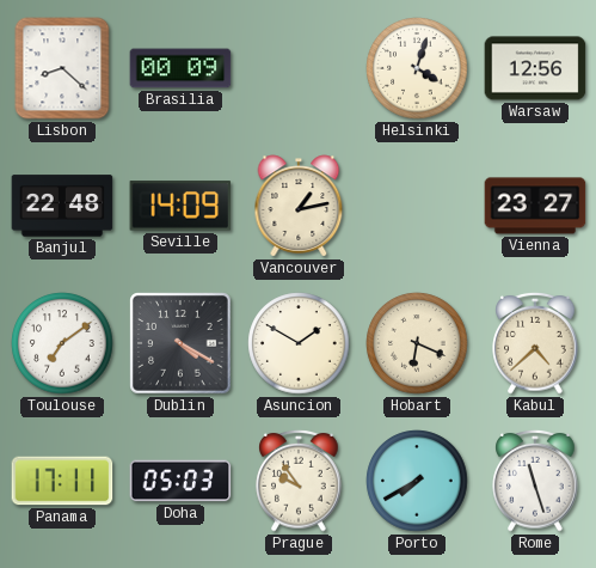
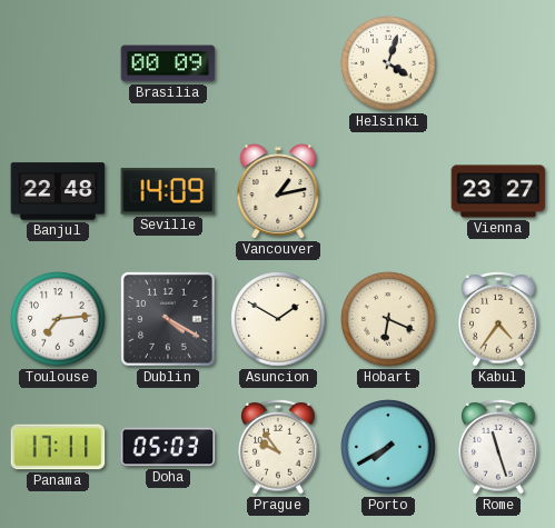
Lisbon: 8:22 -> none (62, 68)
Warsaw: 12:56 -> none (535, 68)
Toulouse: 7:09 -> 7:14 (58, 319)
Kabul: 4:38 -> 4:36 (498, 319)
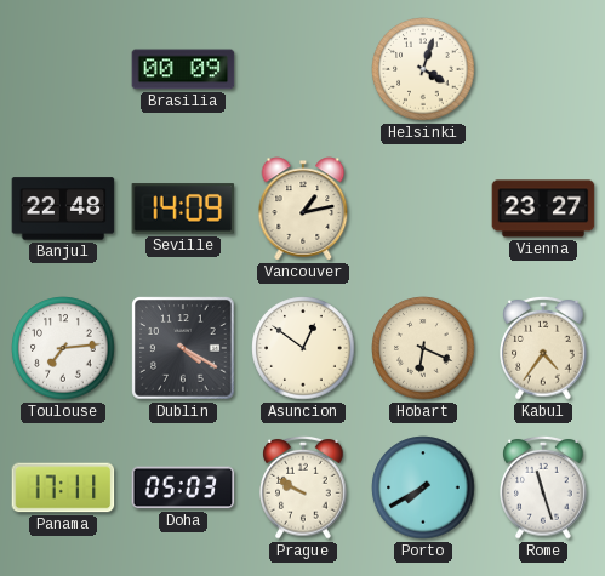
Asuncion: 1:50 -> 12:51 (303, 348)
Prague: 9:54 -> 9:50 (303, 487)
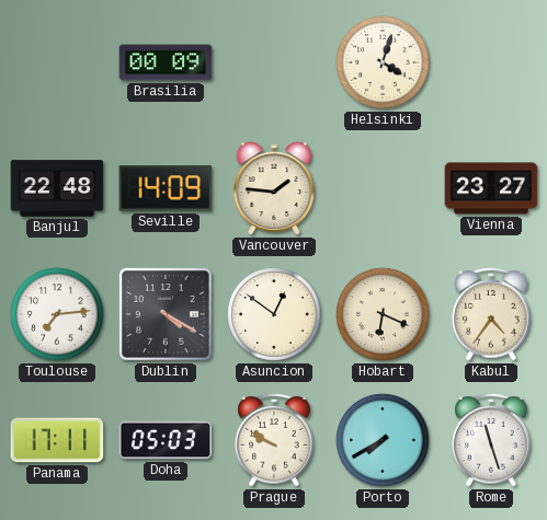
Vancouver: 1:13 -> 1:46 (274, 188)
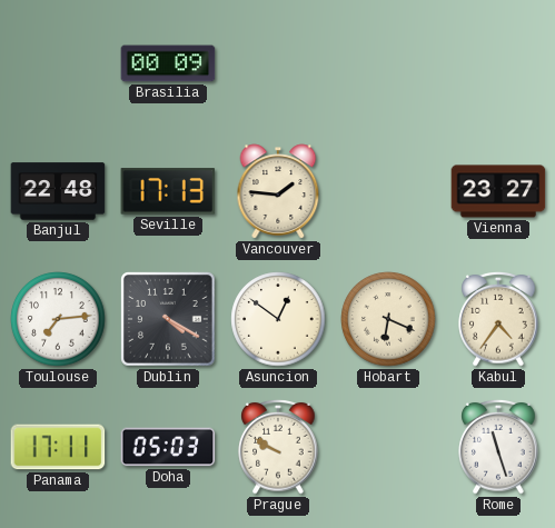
Helsinki: 4:03 -> none (383, 62)
Seville: 14:09 -> 17:13 (168, 191)
Porto: 7:40 -> none (383, 440)
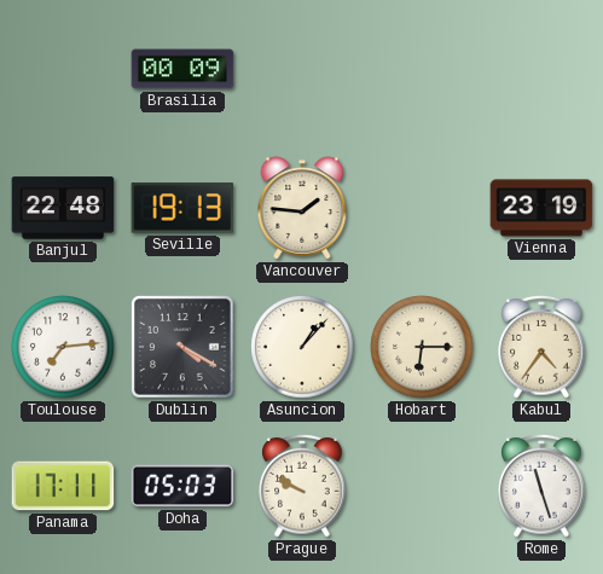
Seville: 17:13 -> 19:13 (182, 208)
Vienna: 23:27 -> 23:19 (541, 208)
Asuncion: 12:51 -> 1:07 (302, 347)
Hobart: 6:19 -> 6:15 (422, 347)
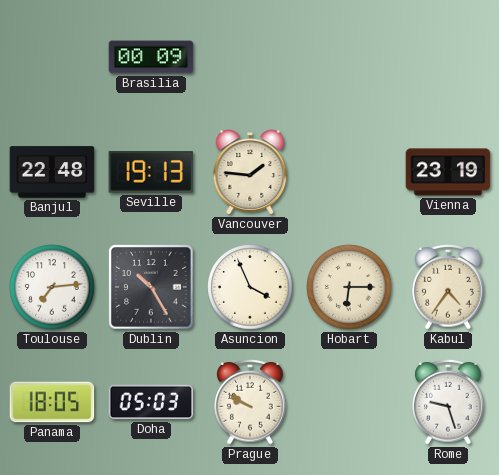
Dublin: 4:20 -> 10:25 (151, 287)
Asuncion: 1:07 -> 3:56 (250, 287)
Panama: 17:11 -> 18:05 (52, 402)
Rome: 11:27 -> 9:27 (448, 402)
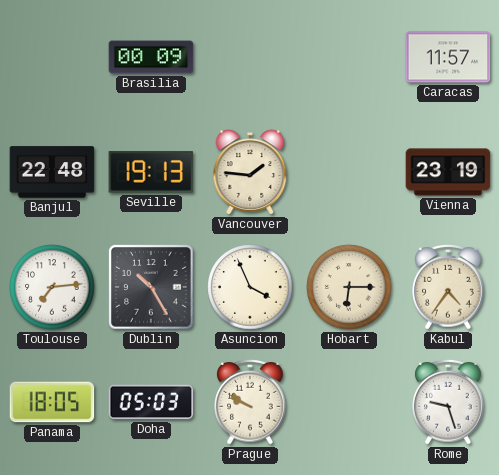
Caracas: none -> 11:57 (448, 57)
